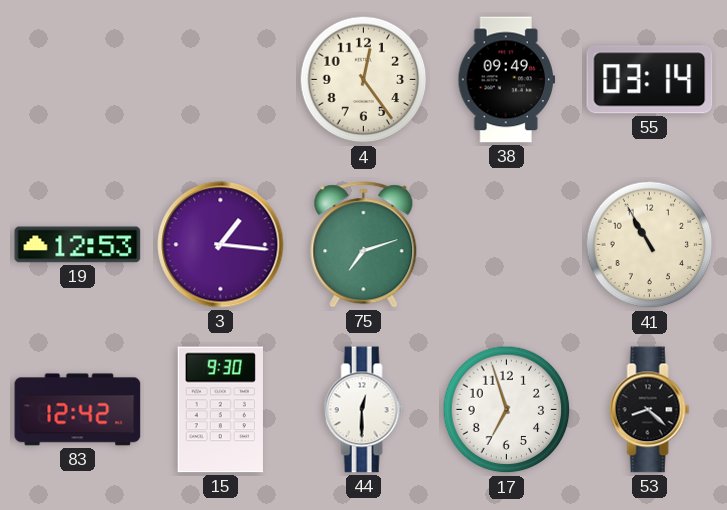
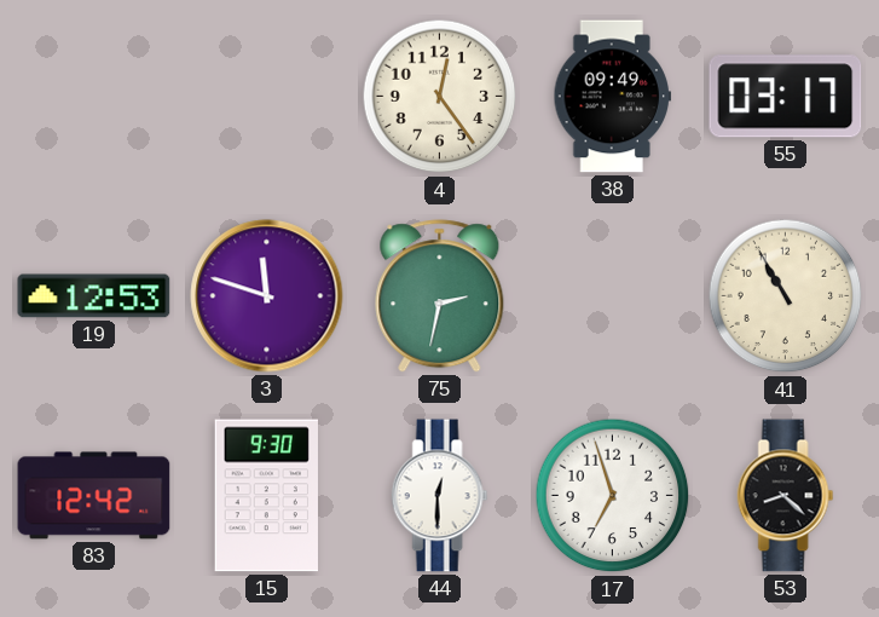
55: 03:14 -> 03:17 (786, 97)
3: 1:16 -> 11:48 (267, 296)
75: 7:12 -> 2:32 (440, 296)
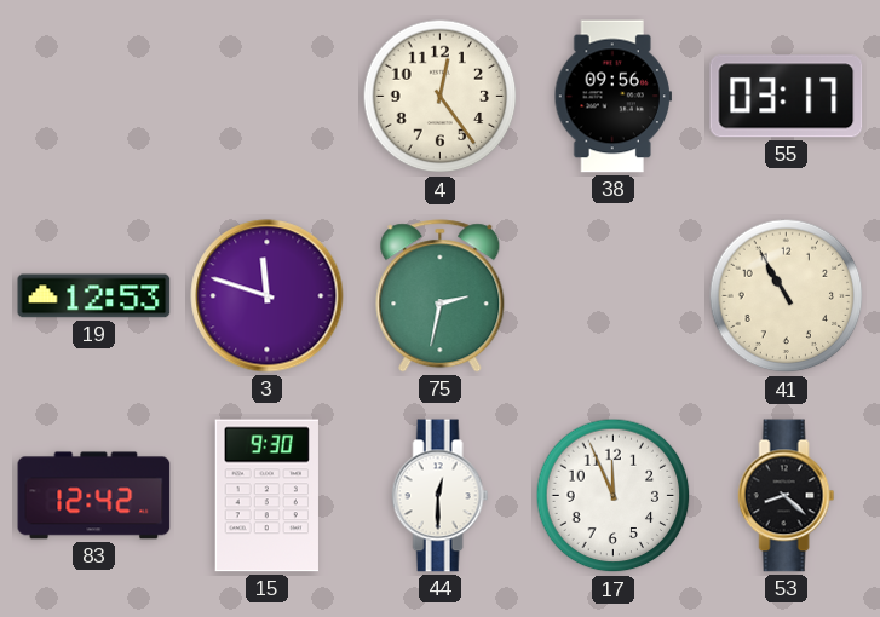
38: 09:49 -> 09:56 (612, 97)
17: 6:57 -> 11:56 (614, 496)
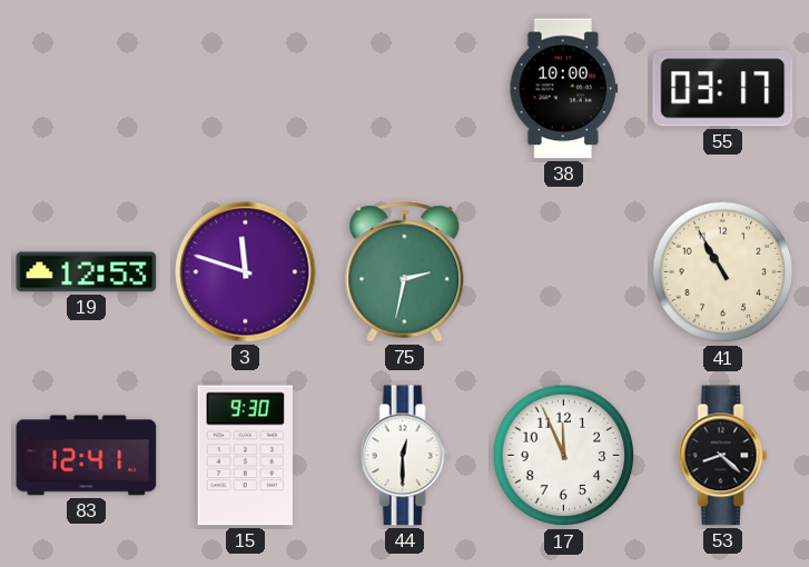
4: 12:24 -> none (441, 97)
38: 09:56 -> 10:00 (563, 89)
83: 12:42 -> 12:41 (87, 456)
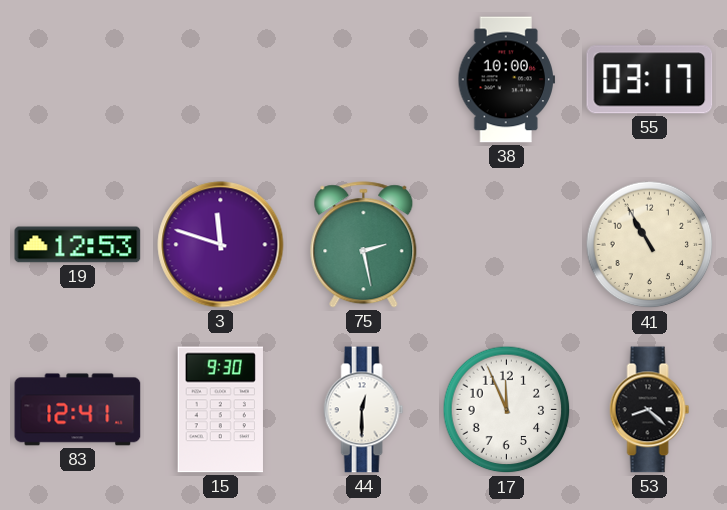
75: 2:32 -> 2:28 (364, 245)
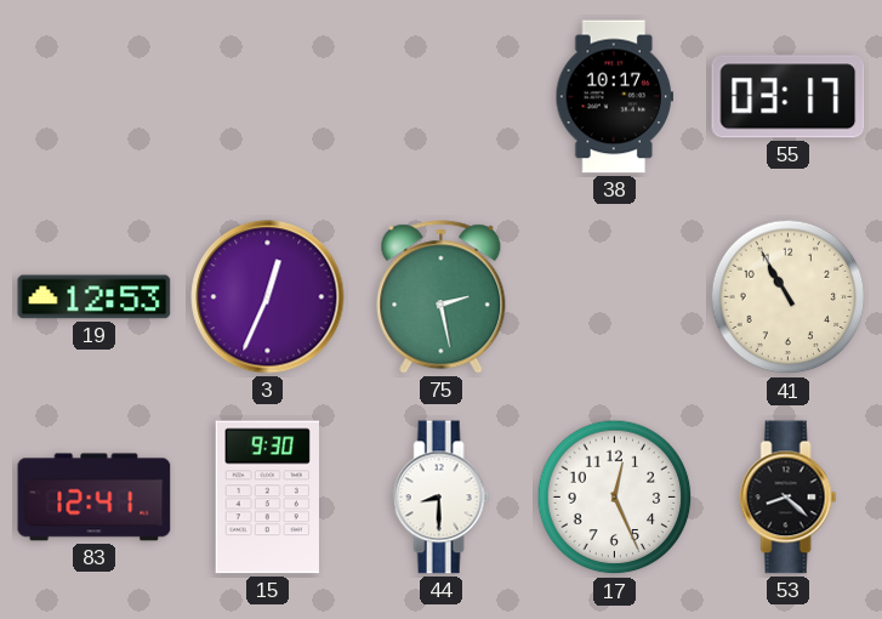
38: 10:00 -> 10:17 (614, 97)
3: 11:48 -> 12:34 (268, 297)
44: 12:30 -> 8:30 (442, 498)
17: 11:56 -> 12:26 (615, 498)
